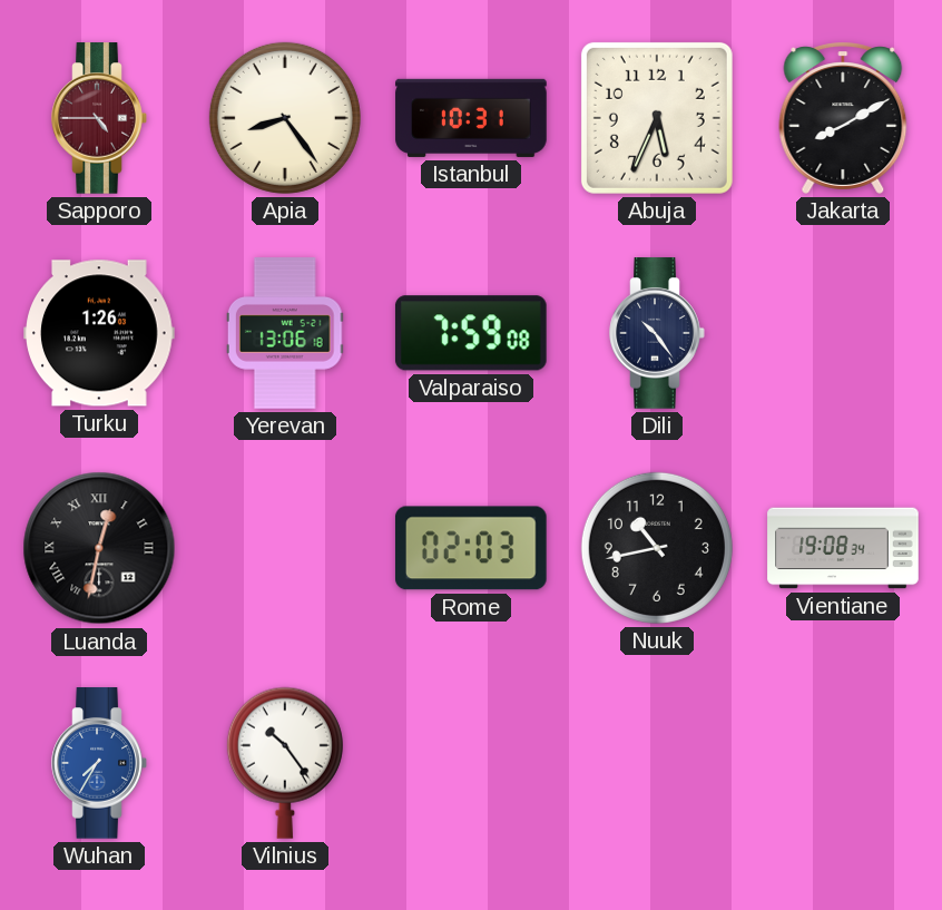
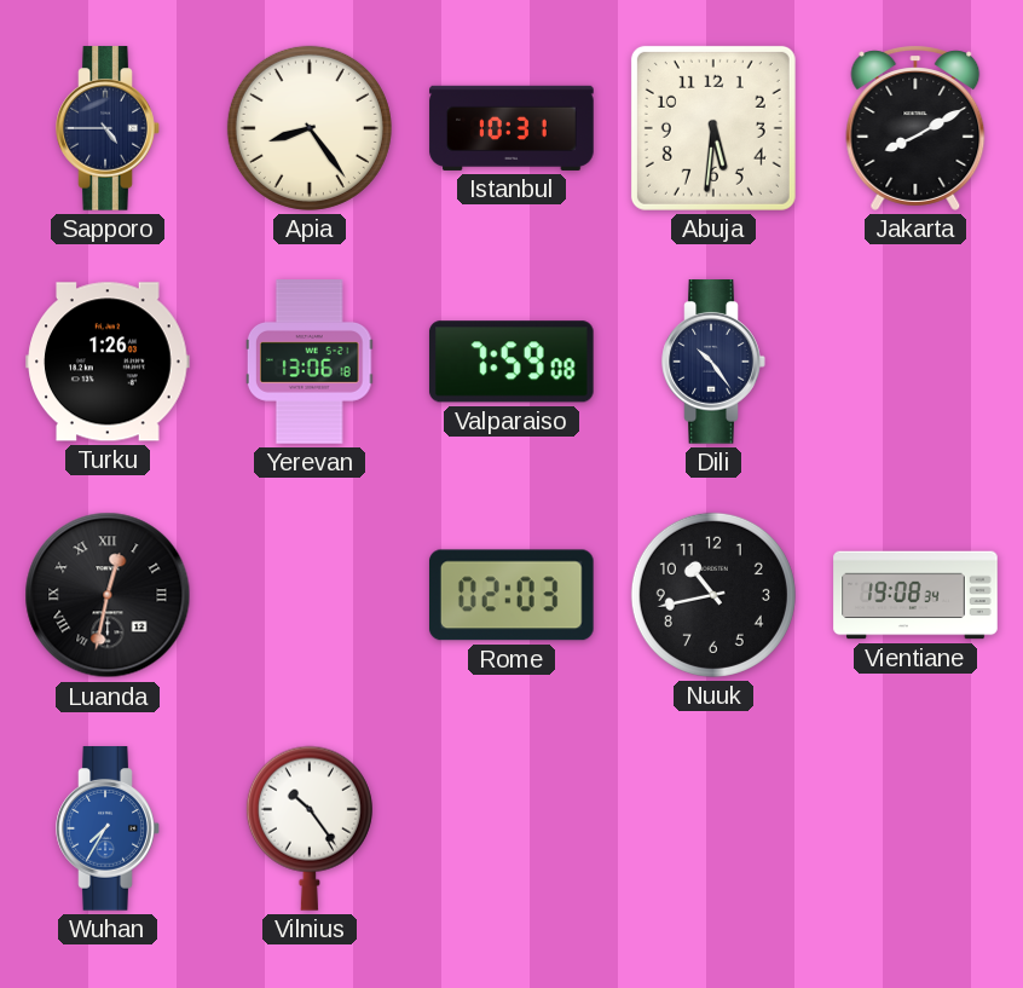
Sapporo dial: burgundy -> navy (108, 128)
Abuja: 5:34 -> 5:31 (713, 128)
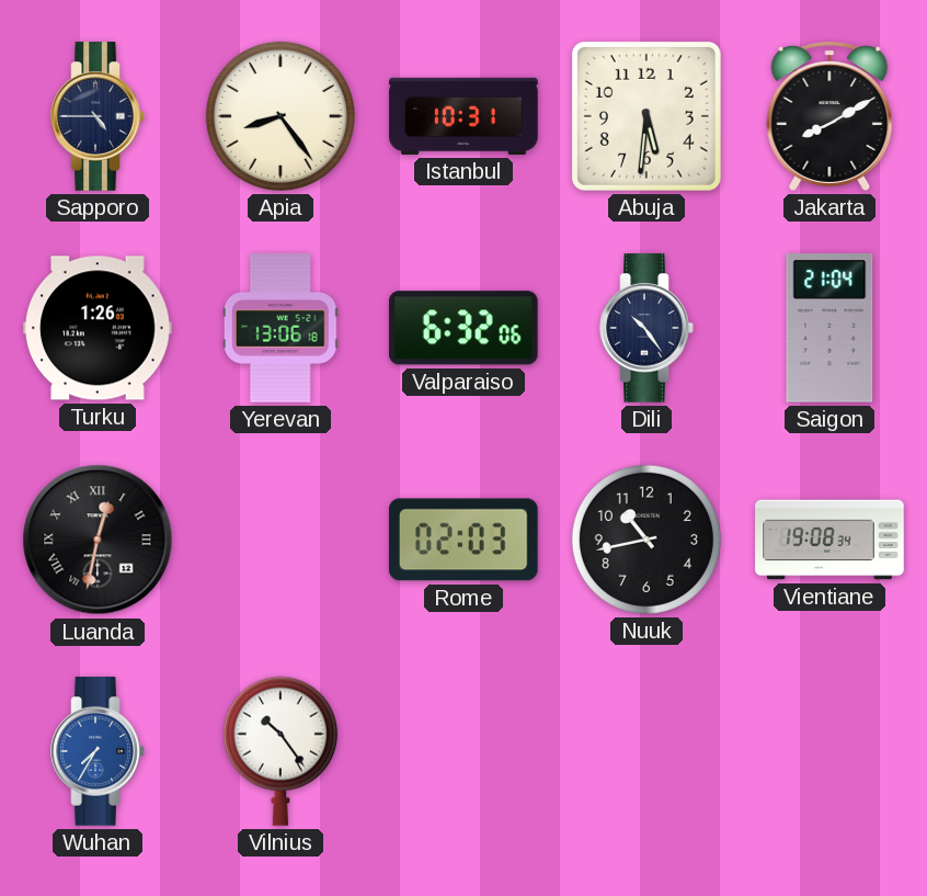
Valparaiso: 7:59 -> 6:32 (463, 328)
Saigon: none -> 21:04 (829, 329)
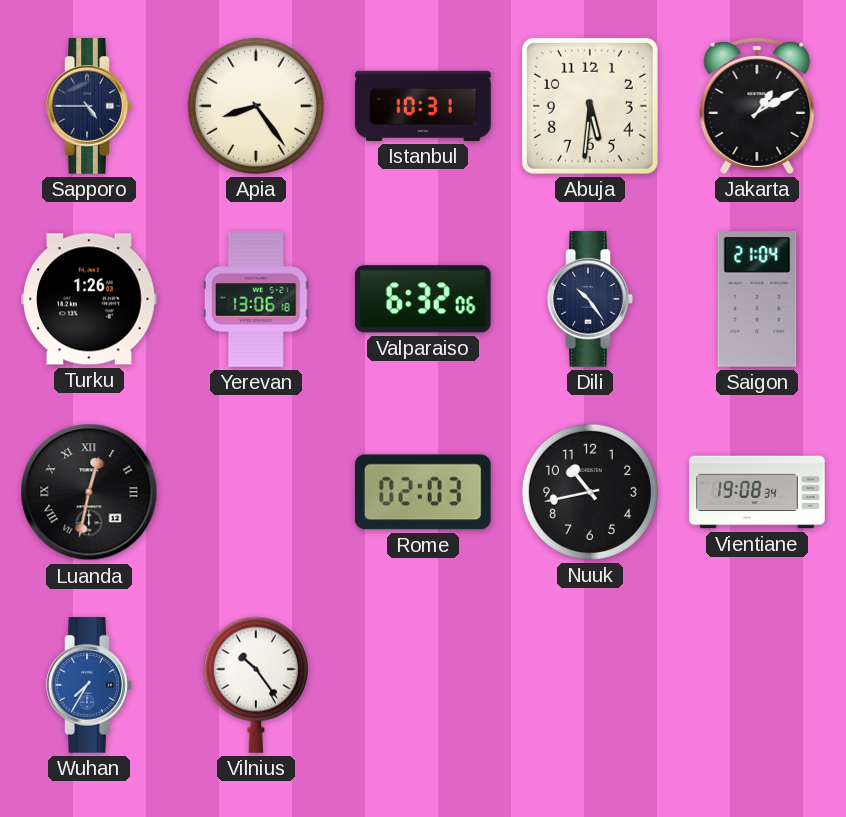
Jakarta: 8:10 -> 1:10 (757, 106)
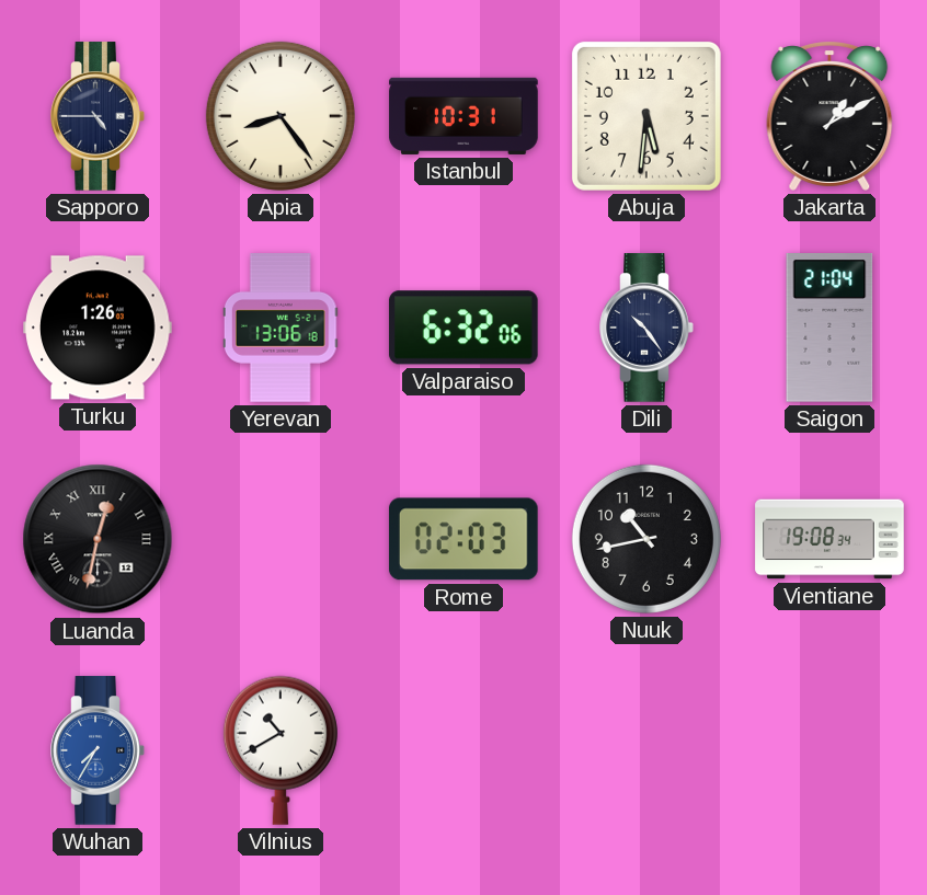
Vilnius: 10:24 -> 10:40 (281, 750)
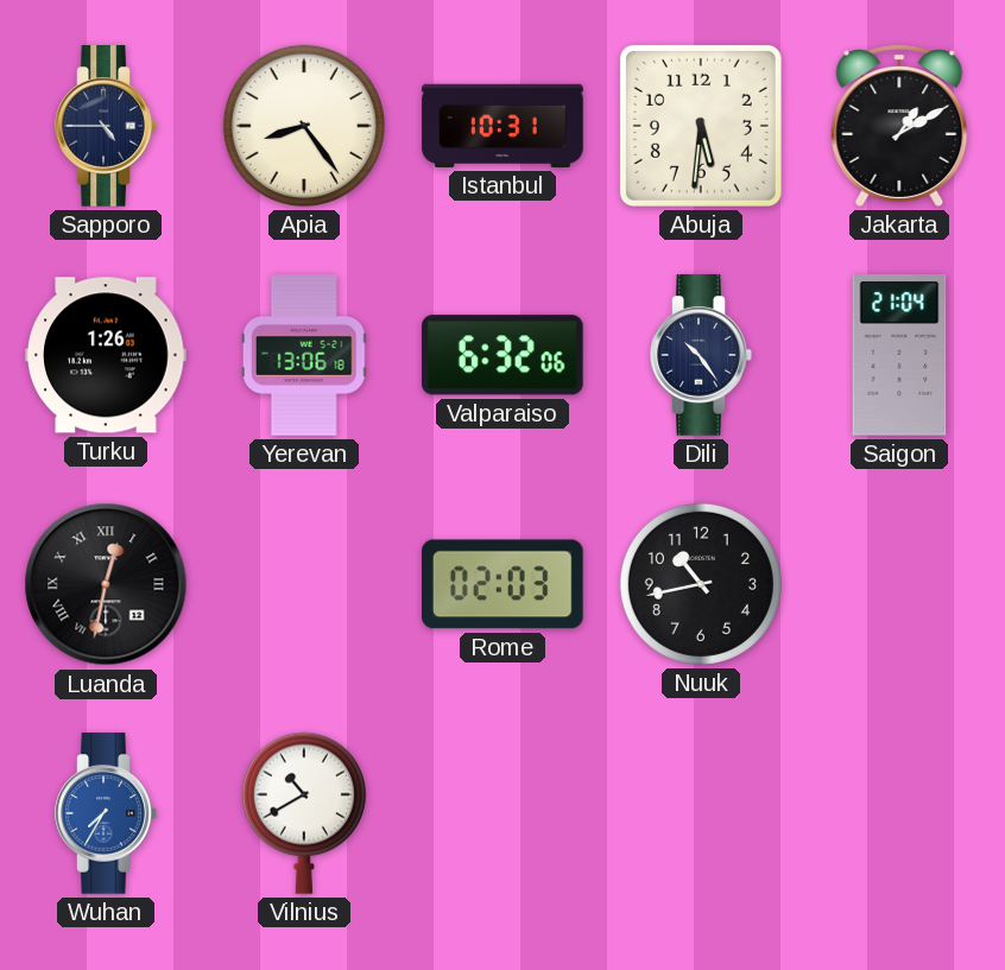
Vientiane: 19:08 -> none (829, 539)
